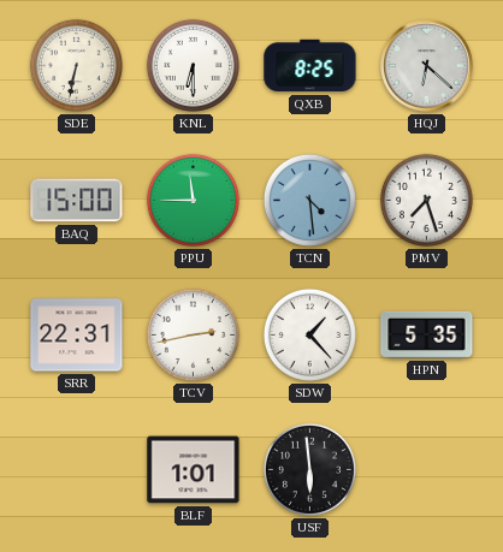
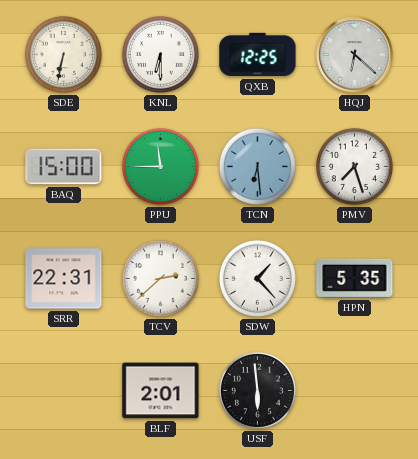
QXB: 8:25 -> 12:25 (258, 55)
TCN: 4:29 -> 6:29 (257, 166)
TCV: 2:43 -> 2:38 (160, 278)
BLF: 1:01 -> 2:01 (161, 391)
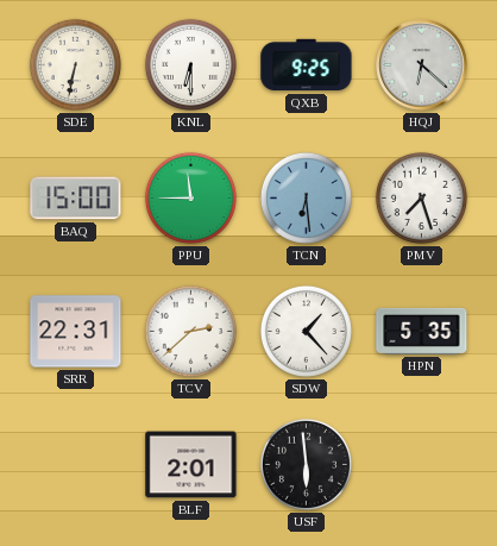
QXB: 12:25 -> 9:25 (307, 65)
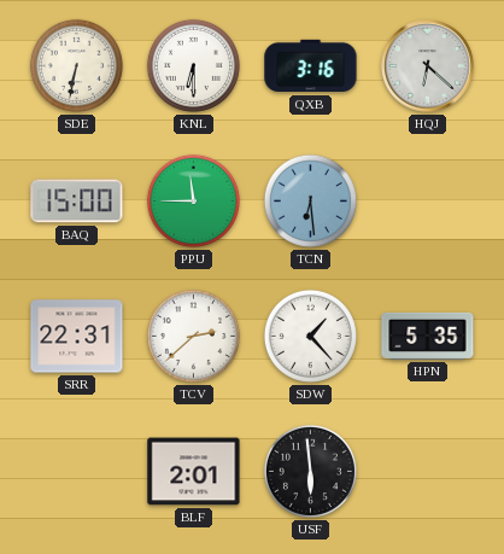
QXB: 9:25 -> 3:16 (311, 66)
PMV: 7:27 -> none (421, 197)
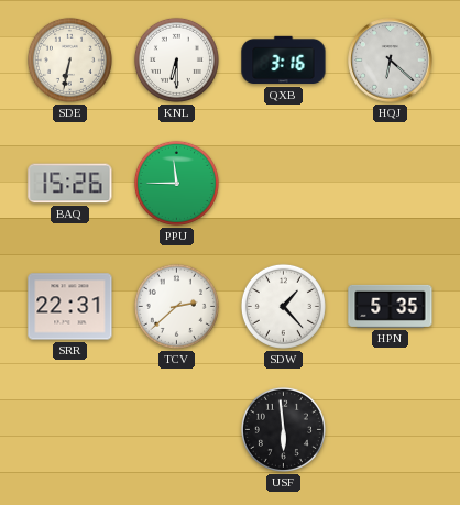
BAQ: 15:00 -> 15:26 (70, 184)
TCN: 6:29 -> none (310, 200)
BLF: 2:01 -> none (194, 472)
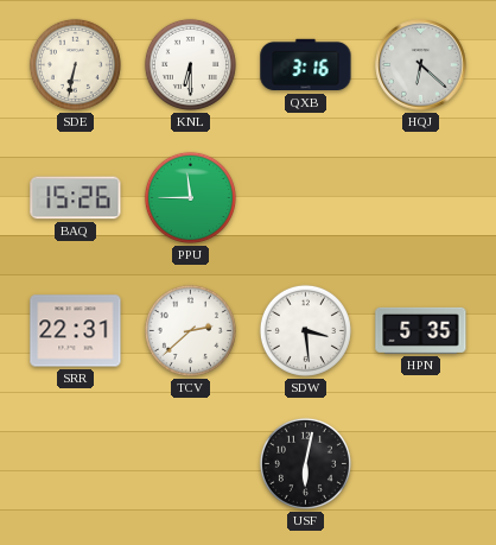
SDW: 1:23 -> 3:29 (305, 330)
USF: 5:59 -> 6:02 (305, 463)
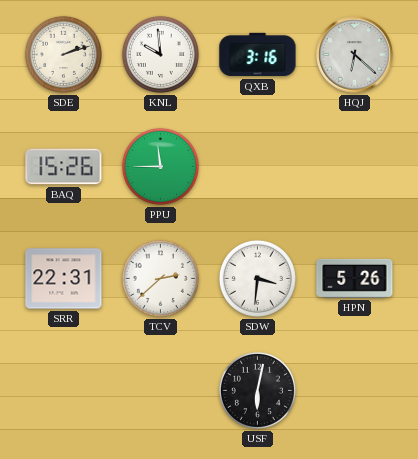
SDE: 6:32 -> 2:12 (63, 54)
KNL: 6:30 -> 9:59 (160, 54)
SDW: 3:29 -> 3:31 (257, 278)
HPN: 5:35 -> 5:26 (355, 278)
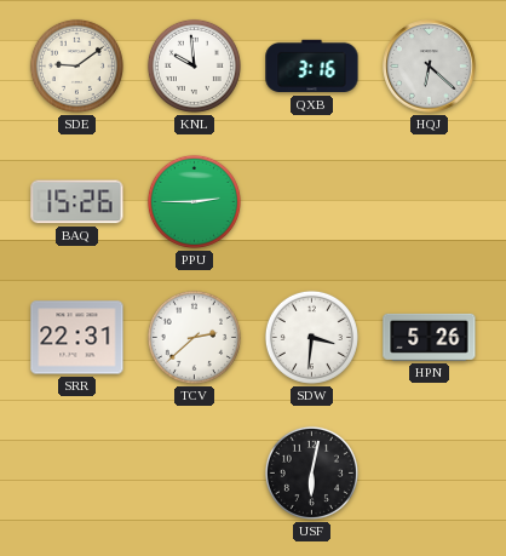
SDE: 2:12 -> 9:09 (76, 65)
PPU: 11:45 -> 2:45 (194, 201)
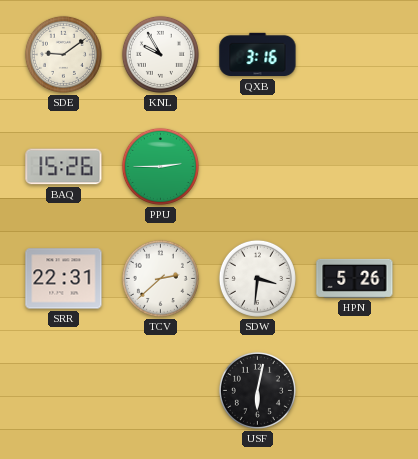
KNL: 9:59 -> 9:55 (160, 54)
HQJ: 6:22 -> none (430, 67)
